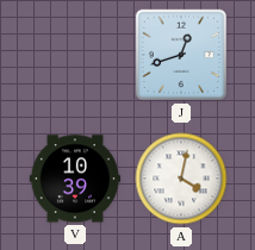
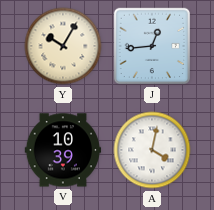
Y: none -> 10:05 (63, 46)
J: 12:42 -> 12:44 (152, 46)
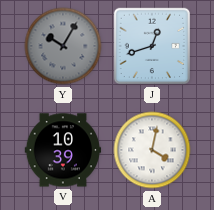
Y dial: cream -> grey (63, 46)
J: 12:44 -> 12:42 (152, 46)
